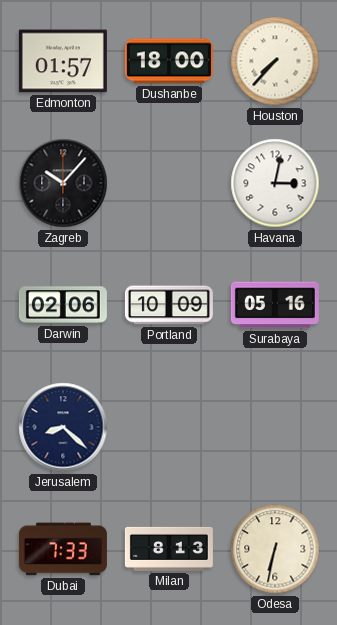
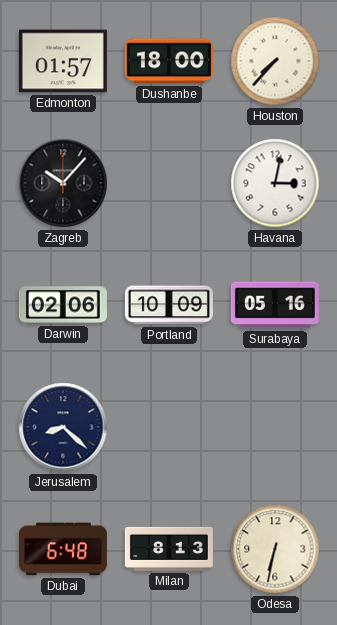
Dubai: 7:33 -> 6:48 (63, 549)
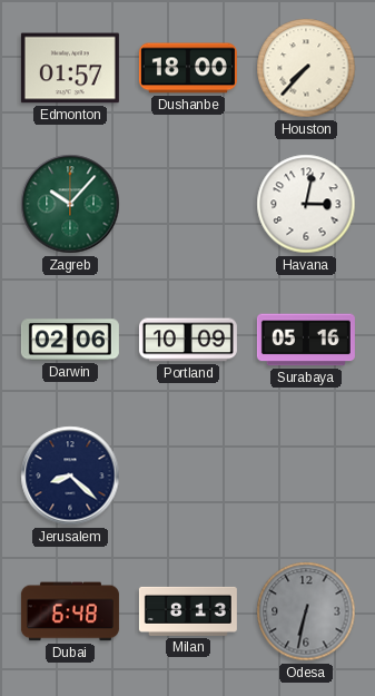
Zagreb dial: black -> green (70, 204)
Odesa dial: cream -> grey (306, 611)
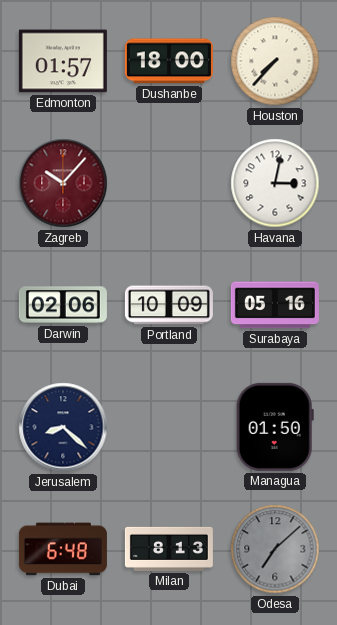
Zagreb dial: green -> burgundy (63, 183)
Managua: none -> 01:50 (275, 427)
Odesa: 6:32 -> 7:08 (275, 549)
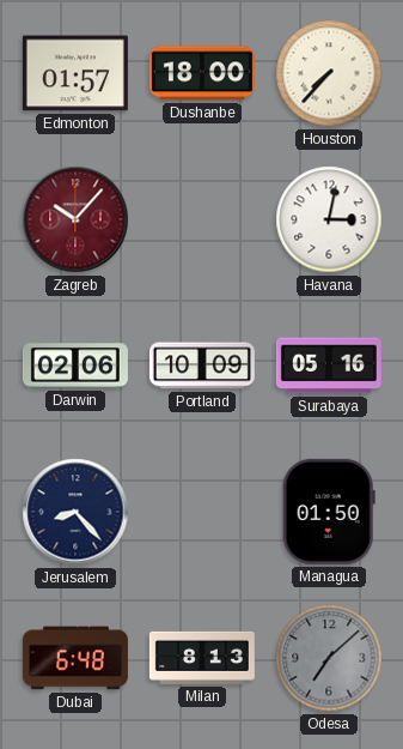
Jerusalem: 8:22 -> 8:23 (75, 512)
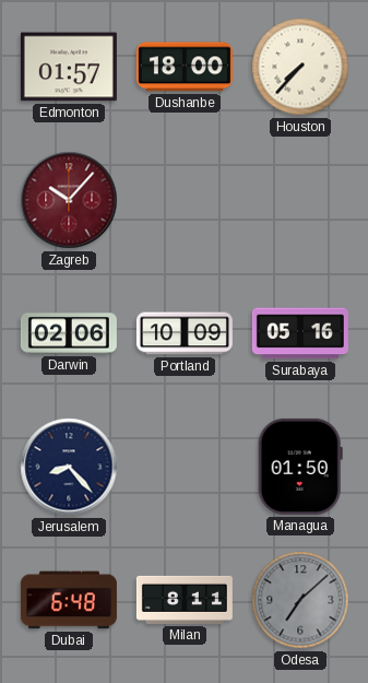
Havana: 3:02 -> none (329, 219)
Milan: 8:13 -> 8:11 (185, 600)
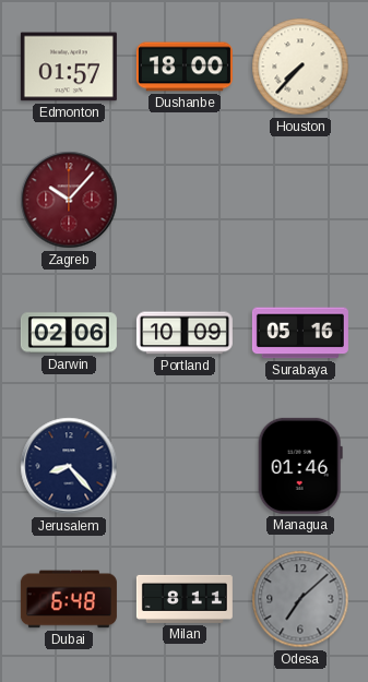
Managua: 01:50 -> 01:46 (300, 466)
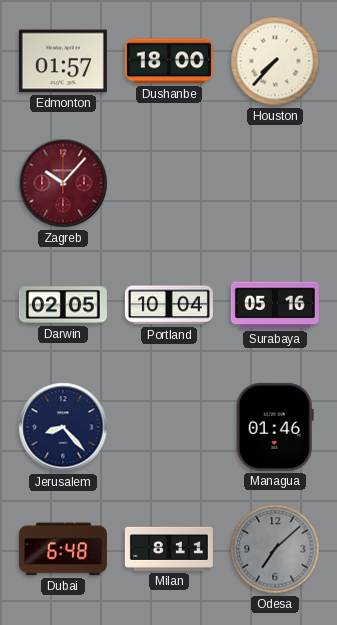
Darwin: 02:06 -> 02:05 (63, 305)
Portland: 10:09 -> 10:04 (169, 305)
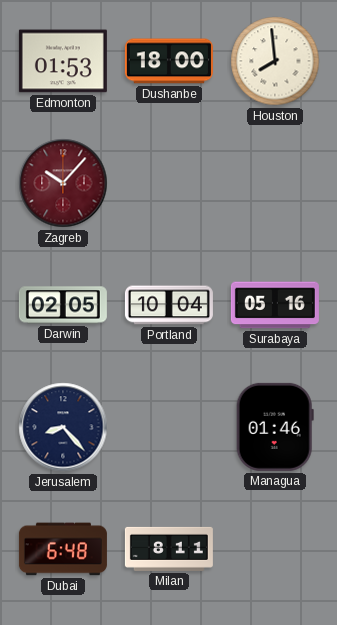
Edmonton: 01:57 -> 01:53 (63, 61)
Houston: 7:37 -> 7:59 (275, 61)
Odesa: 7:08 -> none (275, 549)
